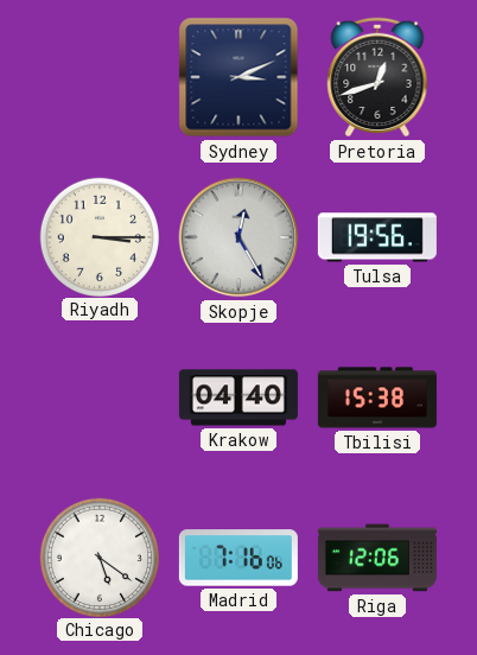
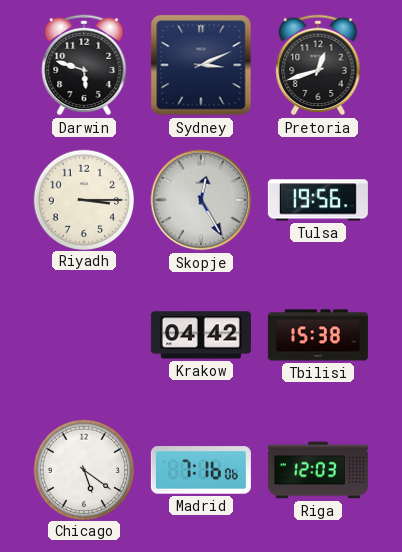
Darwin: none -> 5:48 (84, 65)
Krakow: 04:40 -> 04:42 (201, 335)
Riga: 12:06 -> 12:03 (318, 470)
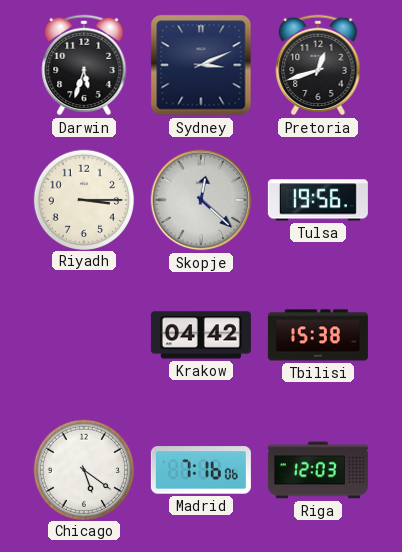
Darwin: 5:48 -> 5:33 (84, 65)
Skopje: 12:25 -> 12:22 (201, 200)
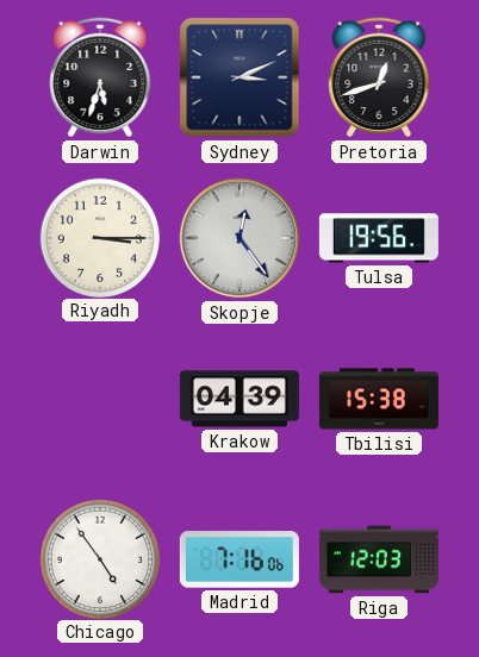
Skopje: 12:22 -> 12:24 (240, 238)
Krakow: 04:42 -> 04:39 (240, 399)
Chicago: 5:21 -> 4:54 (99, 558)
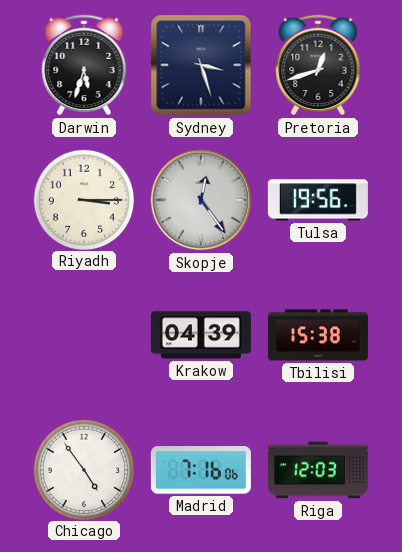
Sydney: 3:11 -> 3:27 (201, 65)
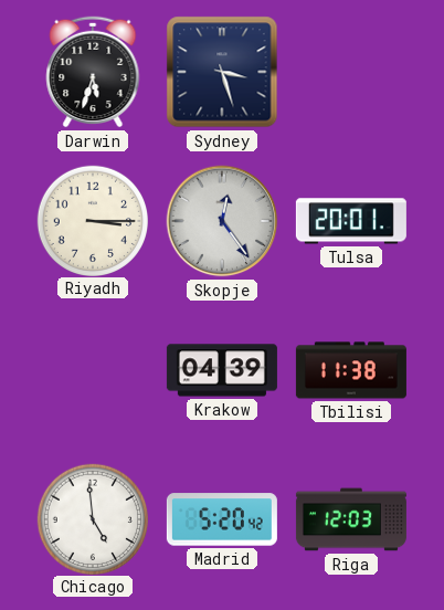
Pretoria: 12:42 -> none (318, 65)
Tulsa: 19:56 -> 20:01 (351, 221)
Tbilisi: 15:38 -> 11:38 (351, 370)
Chicago: 4:54 -> 4:59 (92, 518)
Madrid: 7:16 -> 5:20 (222, 519)
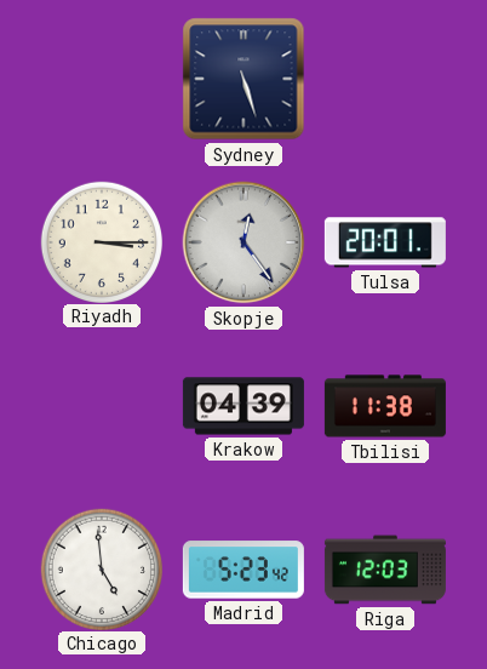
Darwin: 5:33 -> none (93, 72)
Sydney: 3:27 -> 5:27 (243, 79)
Madrid: 5:20 -> 5:23 (243, 570)
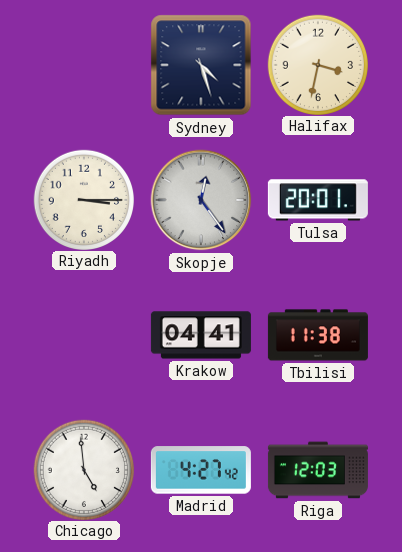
Sydney: 5:27 -> 4:27 (201, 65)
Halifax: none -> 3:32 (317, 64)
Krakow: 04:39 -> 04:41 (201, 335)
Madrid: 5:23 -> 4:27 (201, 470)
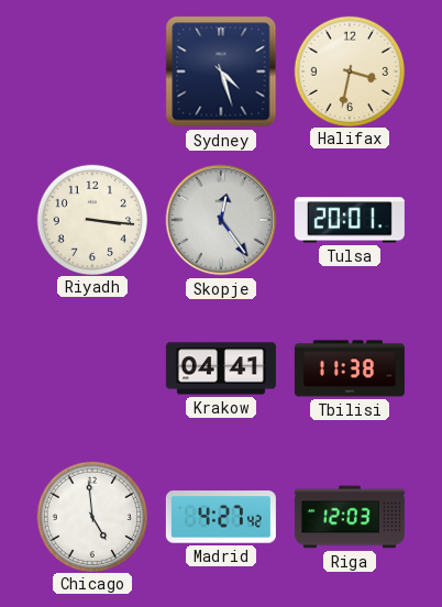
Riyadh: 3:15 -> 3:16 (91, 219)
